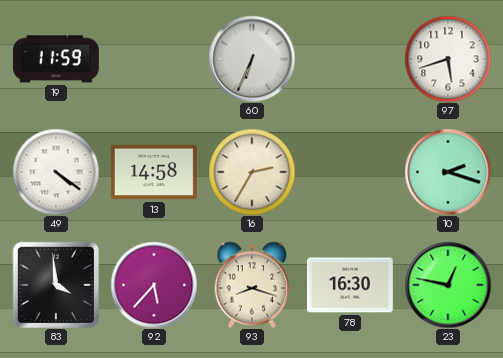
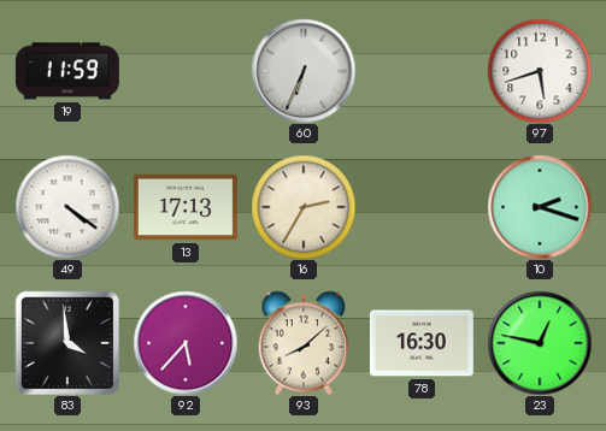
13: 14:58 -> 17:13 (186, 207)
93: 8:18 -> 8:08 (304, 343)
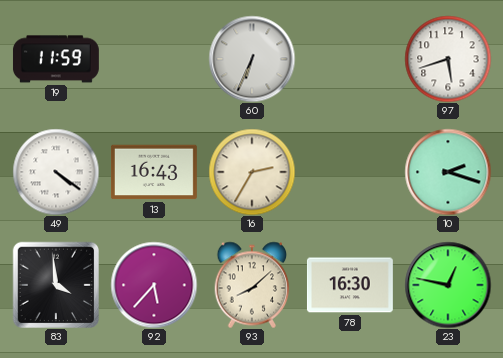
13: 17:13 -> 16:43 (154, 172)
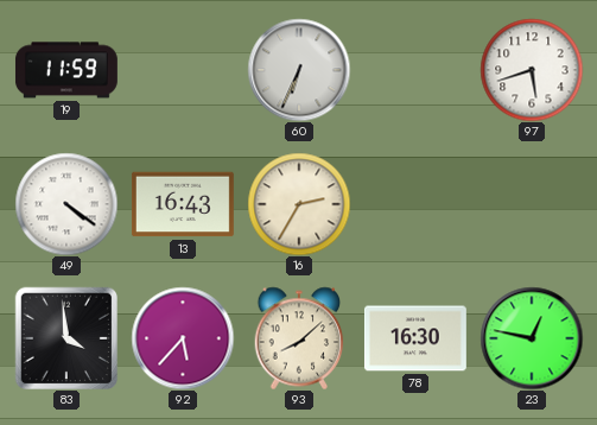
10: 2:18 -> none (448, 172)
